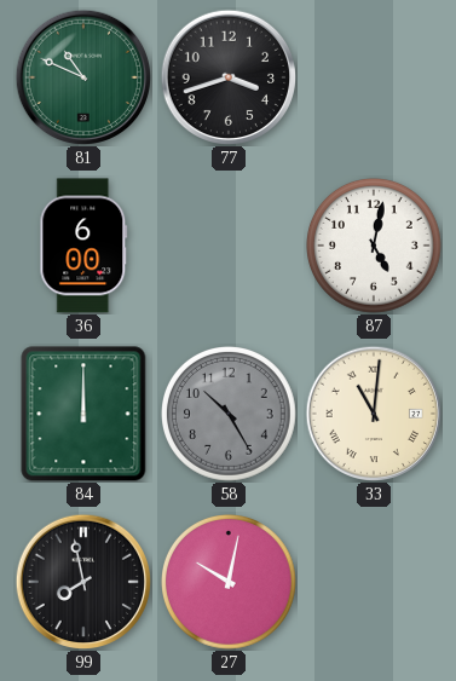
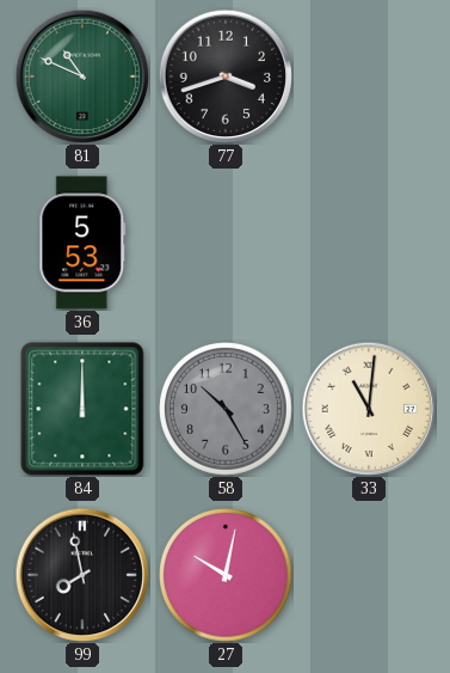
36: 6:00 -> 5:53 (82, 243)
87: 5:02 -> none (375, 247)
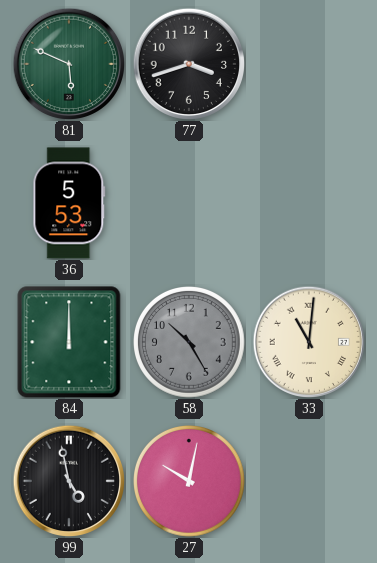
81: 10:49 -> 5:49 (68, 63)
99: 7:58 -> 4:58 (68, 480)
